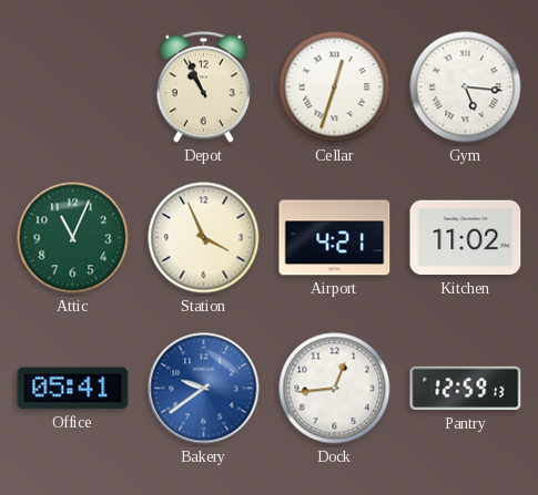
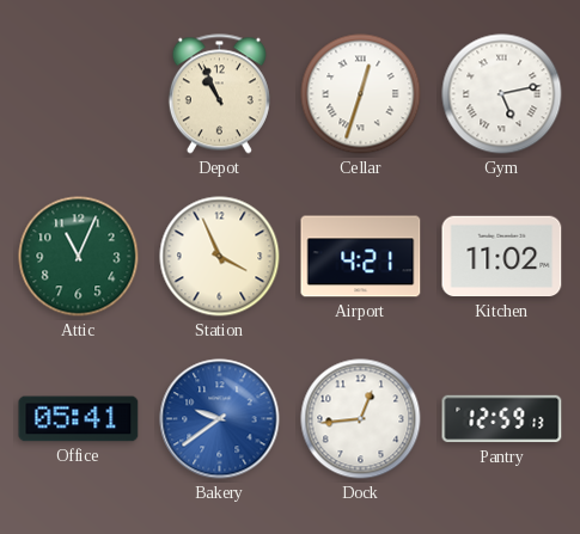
Gym: 5:16 -> 5:13 (502, 94)
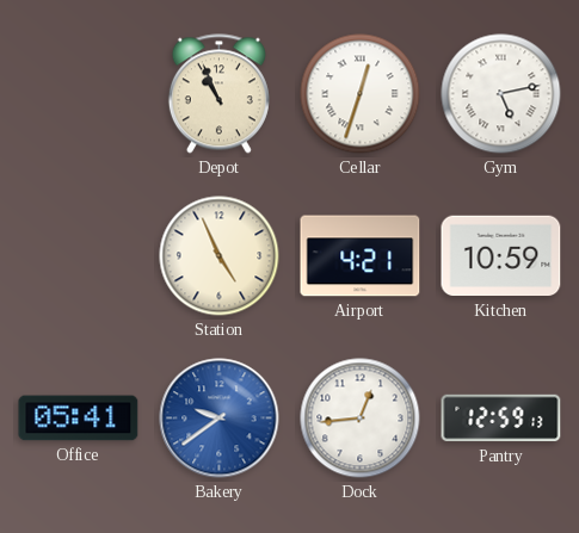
Attic: 11:04 -> none (79, 257)
Station: 3:56 -> 4:56 (220, 256)
Kitchen: 11:02 -> 10:59 (501, 256)
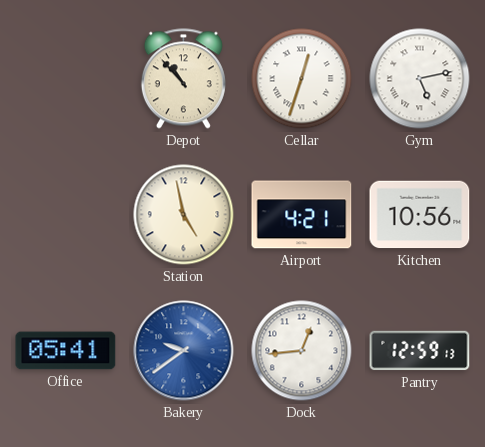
Depot: 10:56 -> 10:53 (183, 79)
Station: 4:56 -> 4:58 (184, 215)
Kitchen: 10:59 -> 10:56 (420, 215)
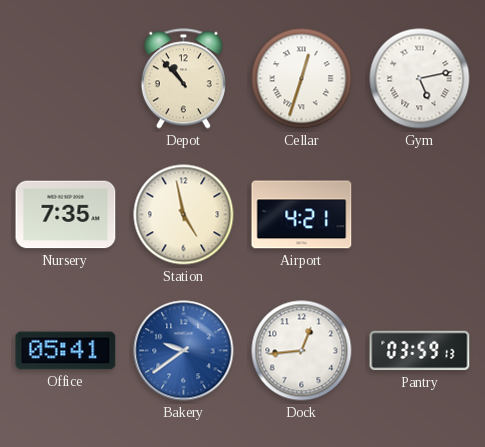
Nursery: none -> 7:35 (66, 215)
Kitchen: 10:56 -> none (420, 215)
Pantry: 12:59 -> 03:59 (420, 351)
